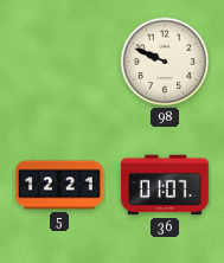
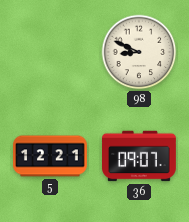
98: 9:49 -> 8:49 (139, 52)
36: 01:07 -> 09:07 (140, 156)
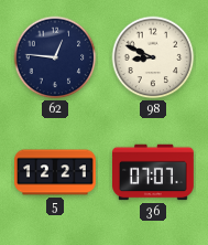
62: none -> 12:46 (55, 57)
36: 09:07 -> 07:07 (154, 172)
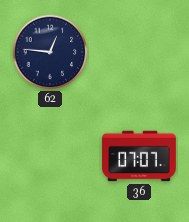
98: 8:49 -> none (153, 57)
5: 12:21 -> none (56, 172)
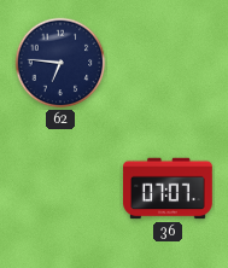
62: 12:46 -> 6:46 (60, 63)
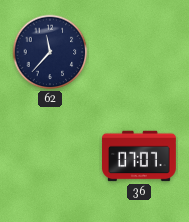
62: 6:46 -> 11:37 (50, 52)
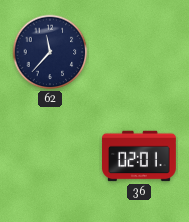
36: 07:07 -> 02:01 (140, 156)
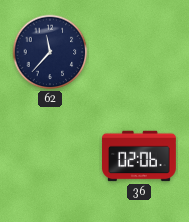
36: 02:01 -> 02:06 (140, 156)
